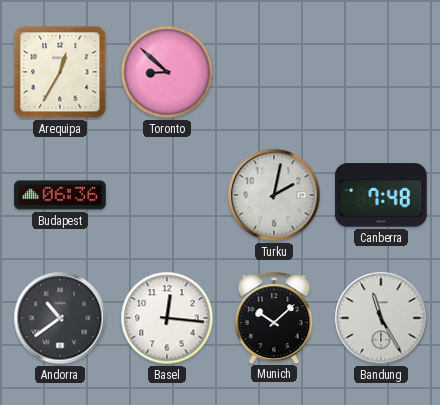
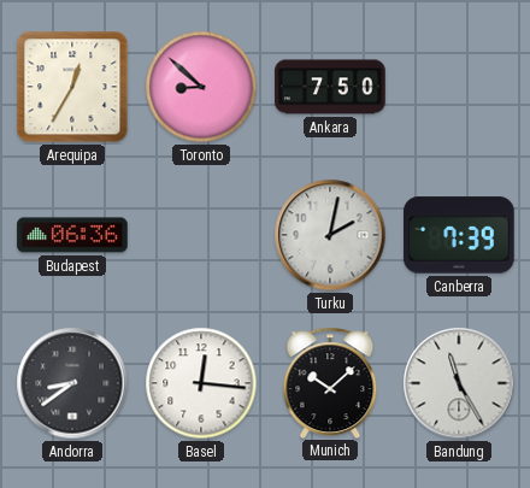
Ankara: none -> 7:50 (330, 87)
Canberra: 7:48 -> 7:39 (459, 235)
Andorra: 10:39 -> 8:39 (72, 383)
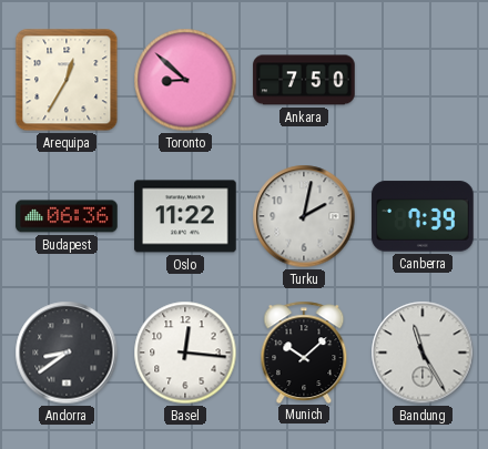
Oslo: none -> 11:22 (185, 216)
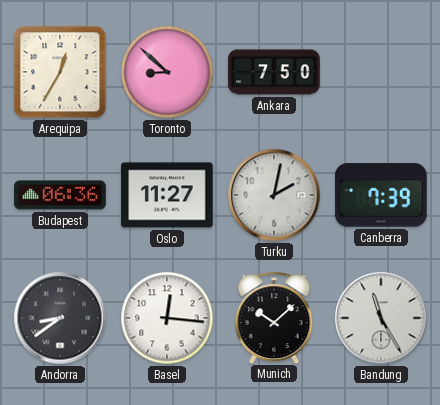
Oslo: 11:22 -> 11:27 (167, 195)
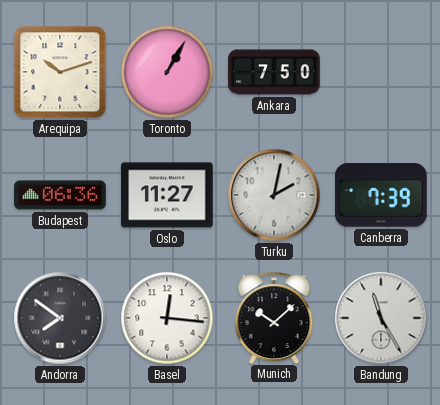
Arequipa: 12:35 -> 10:12 (60, 72)
Toronto: 8:52 -> 1:05 (167, 72)
Andorra: 8:39 -> 7:51 (60, 318)
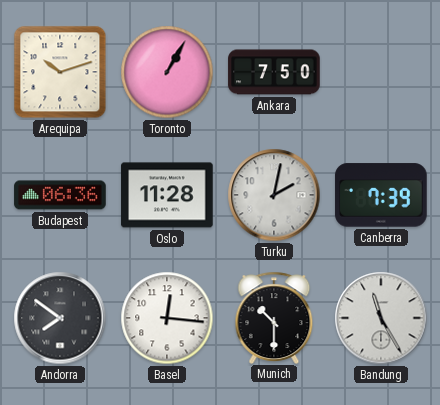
Oslo: 11:27 -> 11:28 (167, 195)
Munich: 10:08 -> 10:30 (274, 317)
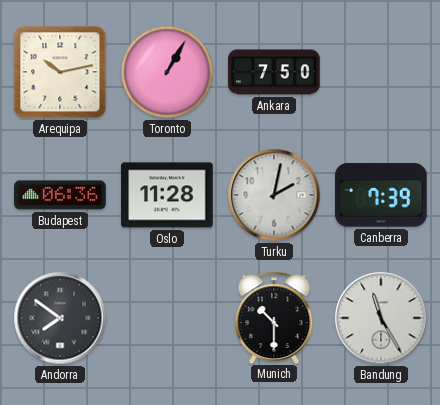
Arequipa: 10:12 -> 10:13 (60, 72)
Basel: 12:16 -> none (167, 318)
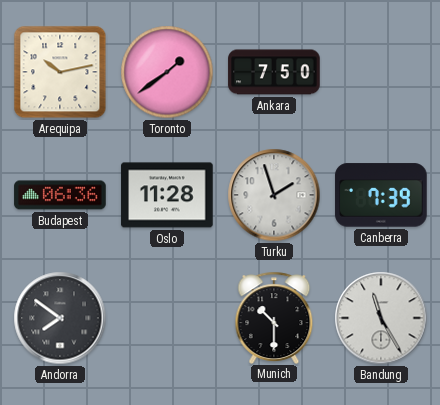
Toronto: 1:05 -> 1:39 (167, 72)
Turku: 2:02 -> 1:57 (274, 195)
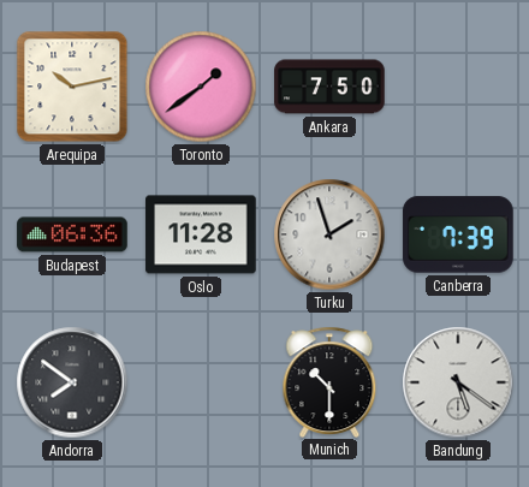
Bandung: 11:25 -> 5:21 (458, 382)
